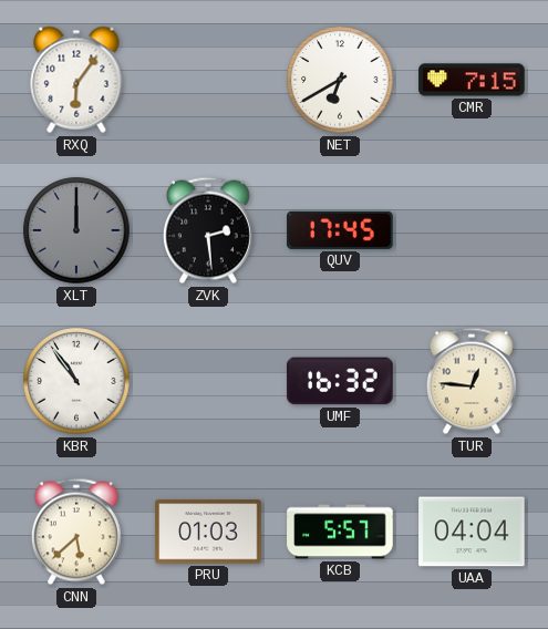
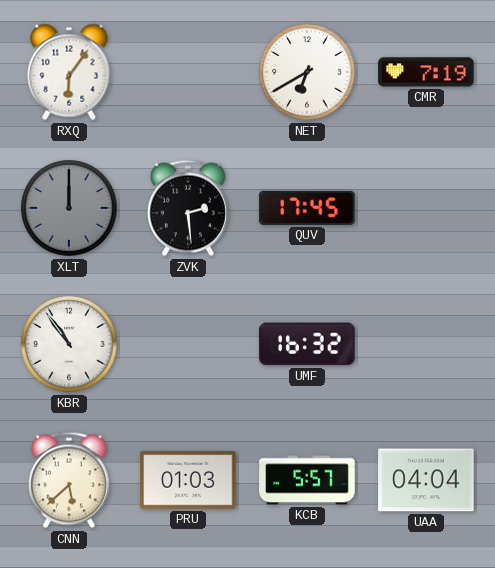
CMR: 7:15 -> 7:19 (426, 72)
TUR: 12:46 -> none (472, 381)
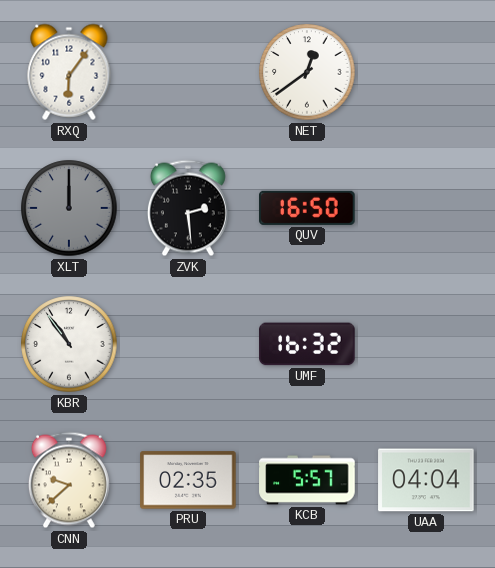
NET: 6:40 -> 12:39 (307, 72)
CMR: 7:19 -> none (426, 72)
QUV: 17:45 -> 16:50 (307, 208)
CNN: 5:38 -> 9:38 (69, 480)
PRU: 01:03 -> 02:35 (188, 480)
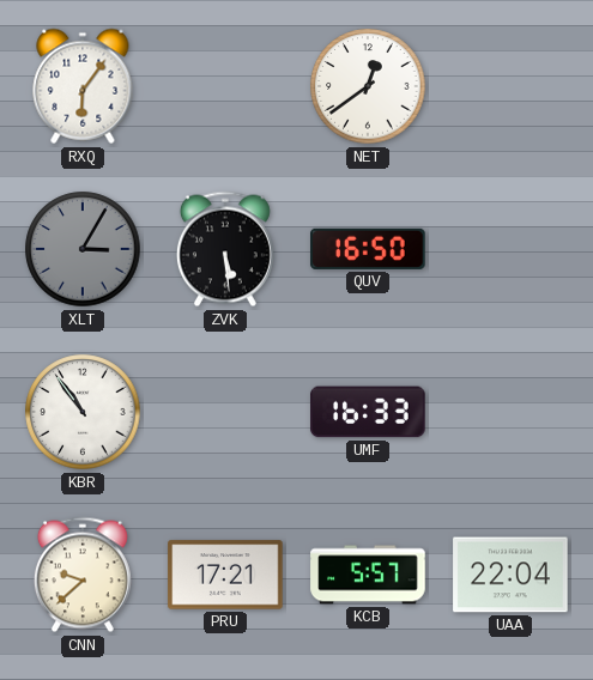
XLT: 12:00 -> 3:05 (83, 249)
ZVK: 2:29 -> 5:29 (225, 249)
UMF: 16:32 -> 16:33 (368, 412)
PRU: 02:35 -> 17:21 (225, 575)
UAA: 04:04 -> 22:04 (510, 575)
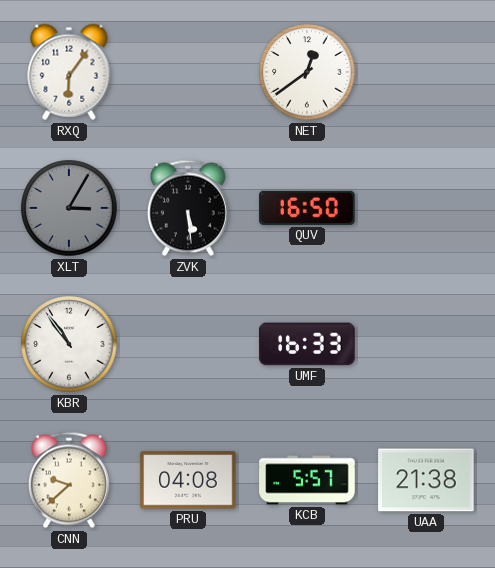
PRU: 17:21 -> 04:08 (188, 480)
UAA: 22:04 -> 21:38 (426, 480)
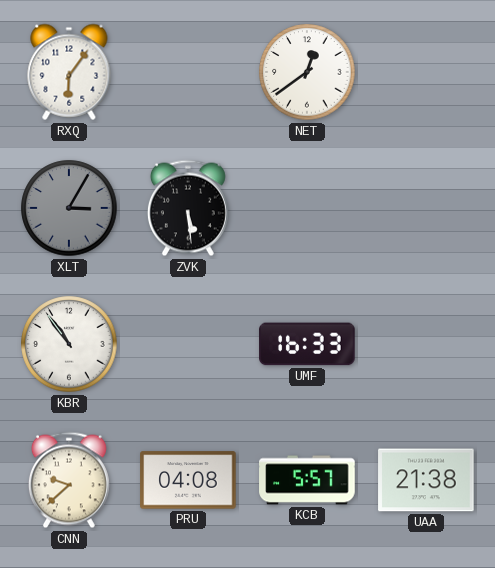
QUV: 16:50 -> none (307, 208)
